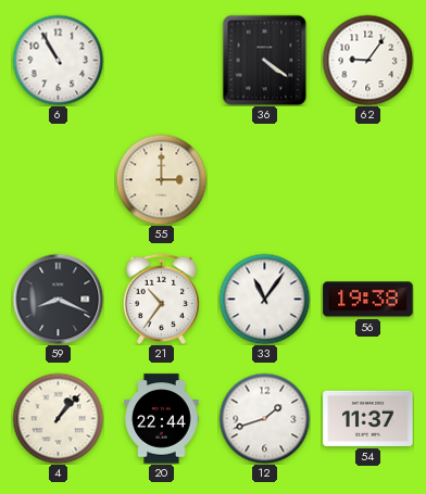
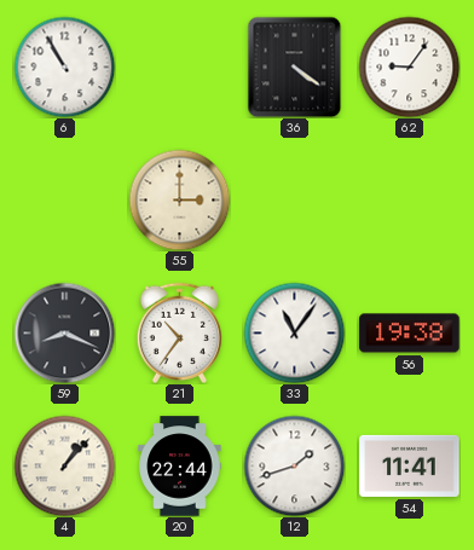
54: 11:37 -> 11:41 (410, 465)
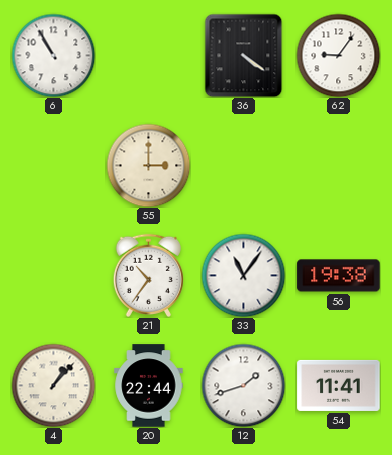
59: 8:19 -> none (64, 332)
